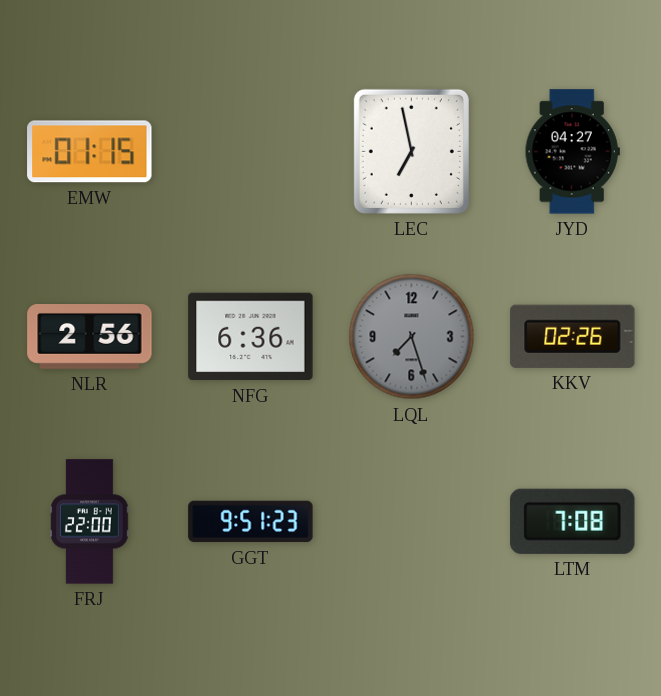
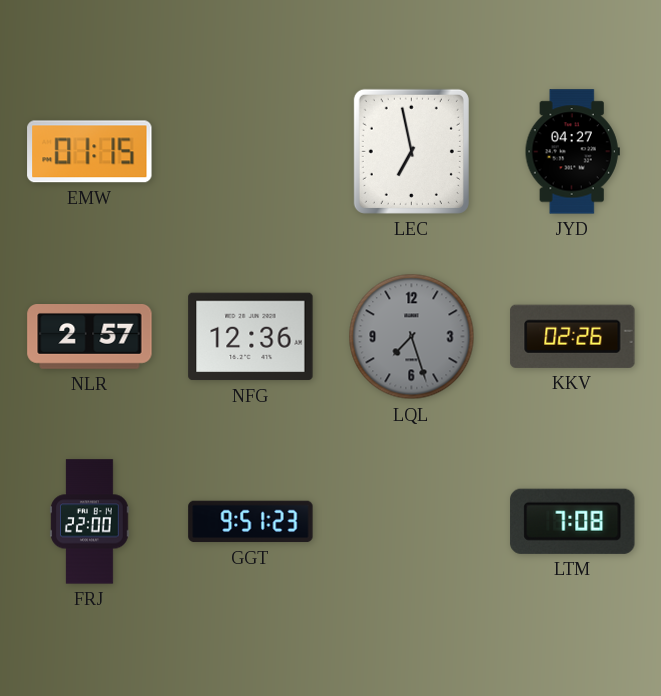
NLR: 2:56 -> 2:57 (90, 337)
NFG: 6:36 -> 12:36 (251, 337)
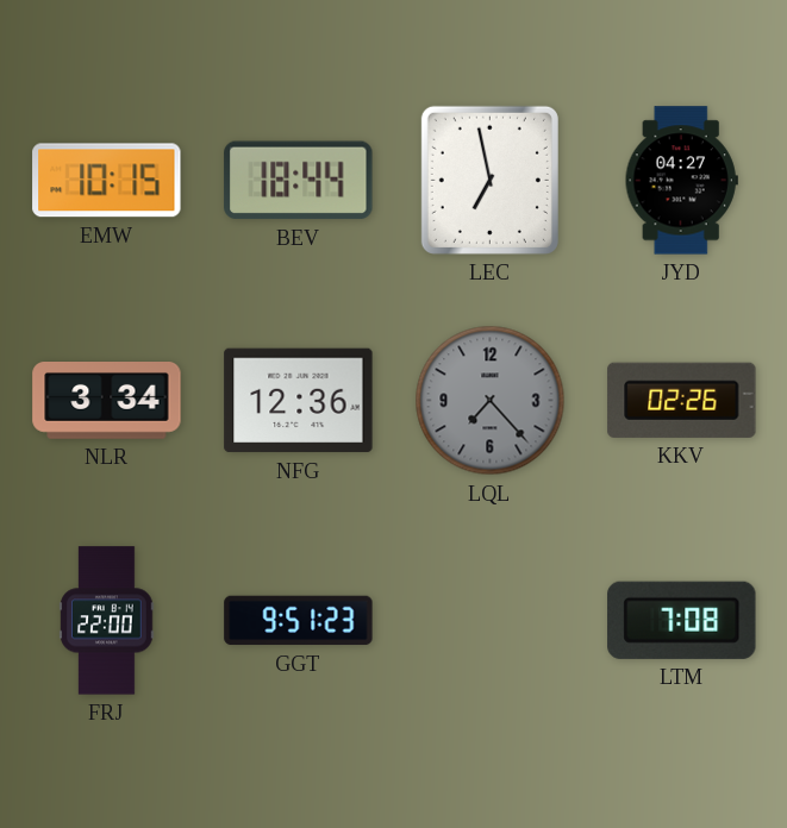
EMW: 01:15 -> 10:15 (107, 181)
BEV: none -> 18:44 (299, 181)
NLR: 2:57 -> 3:34 (107, 401)
LQL: 7:27 -> 7:23 (491, 401)
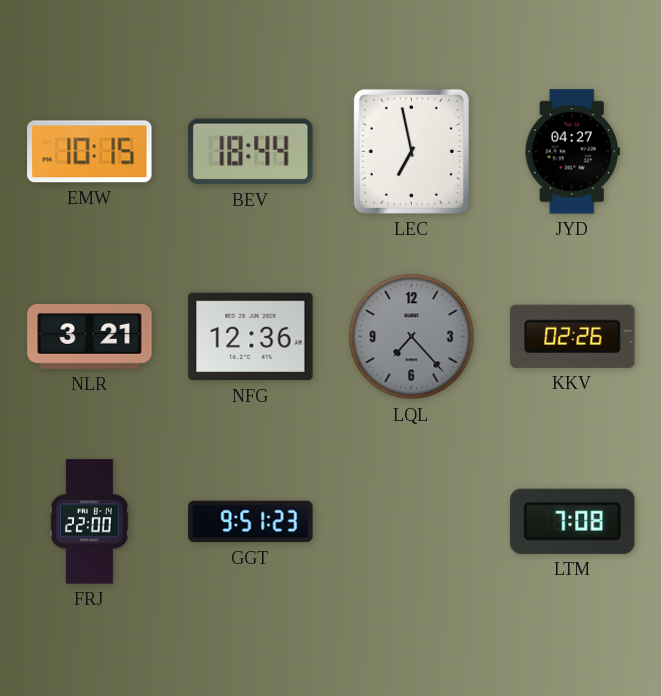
NLR: 3:34 -> 3:21 (90, 337)
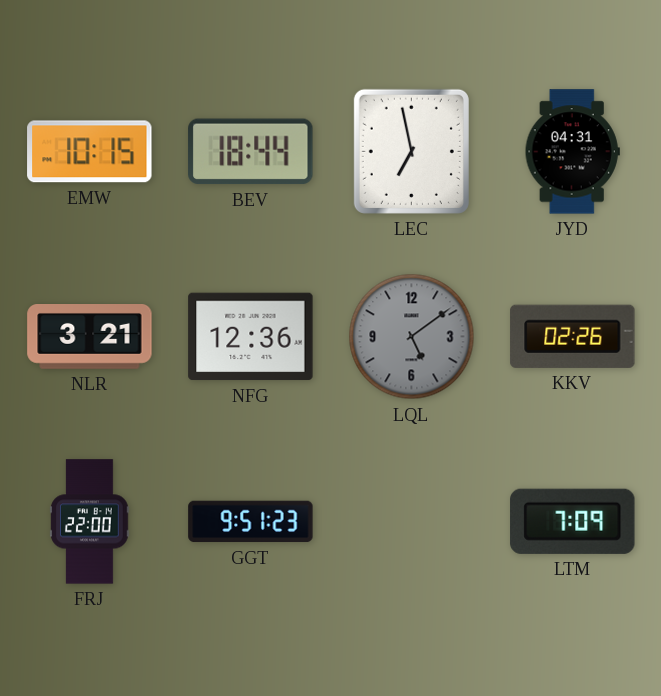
JYD: 04:27 -> 04:31 (572, 152)
LQL: 7:23 -> 5:09 (412, 337)
LTM: 7:08 -> 7:09 (573, 521)
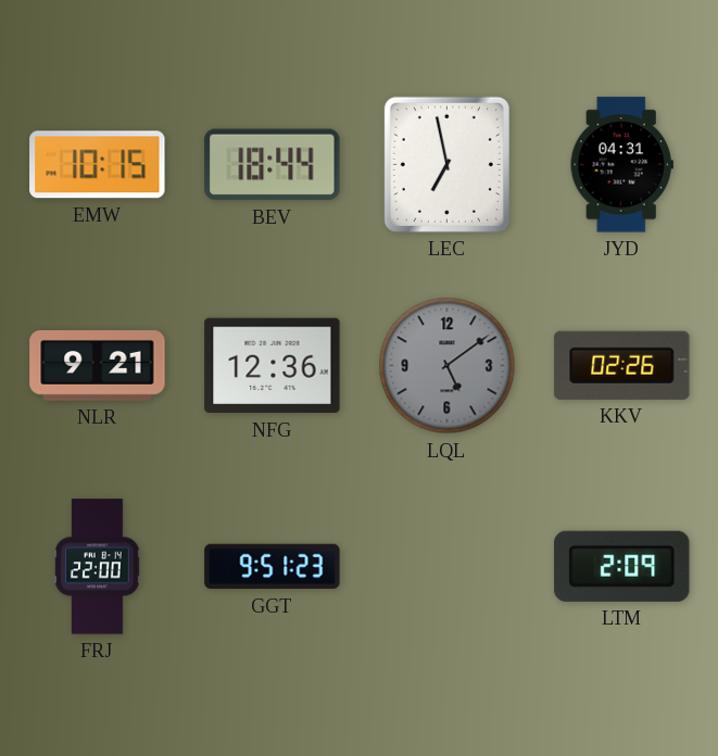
NLR: 3:21 -> 9:21 (98, 366)
LTM: 7:09 -> 2:09 (622, 566)
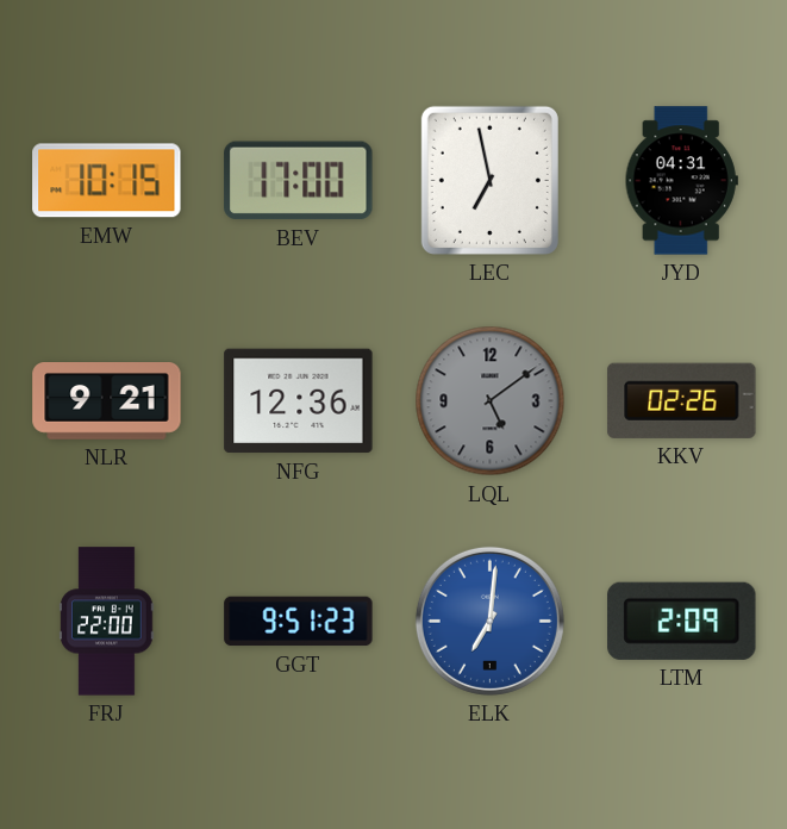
BEV: 18:44 -> 17:00 (299, 181)
ELK: none -> 7:01 (489, 621)
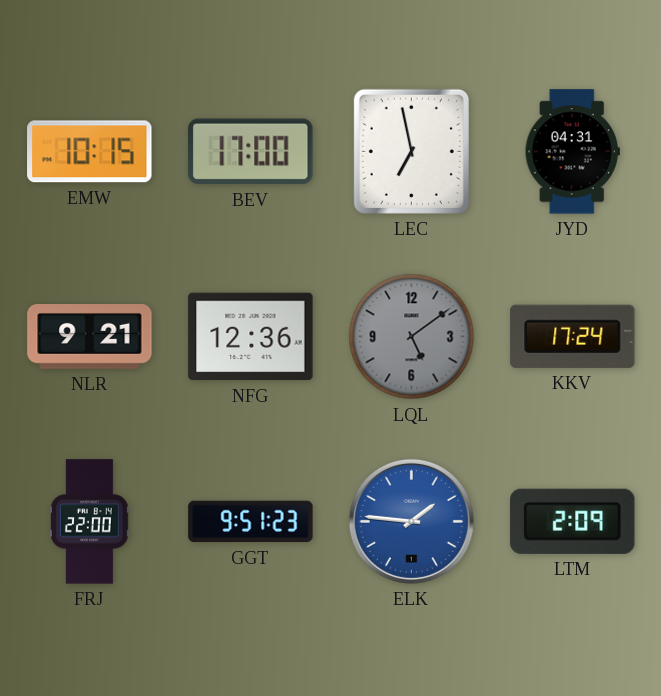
KKV: 02:26 -> 17:24 (573, 336)
ELK: 7:01 -> 1:46 (411, 521)
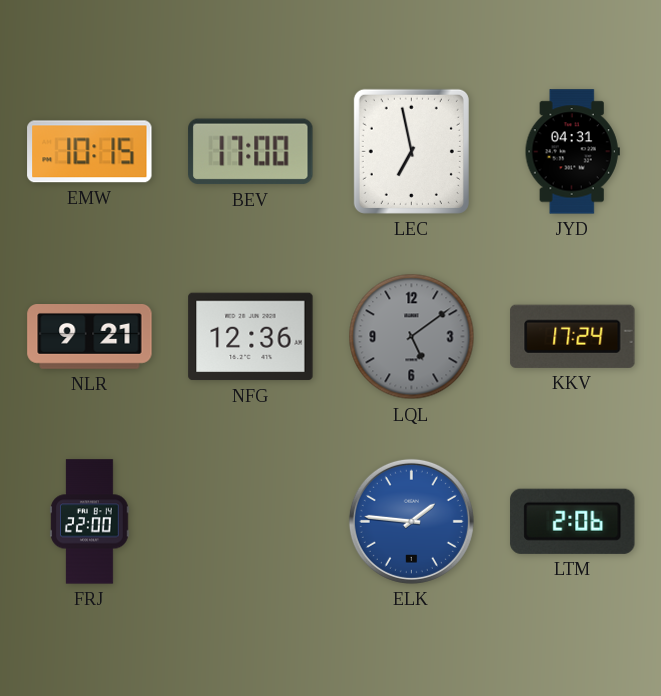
GGT: 9:51 -> none (251, 522)
LTM: 2:09 -> 2:06 (573, 521)
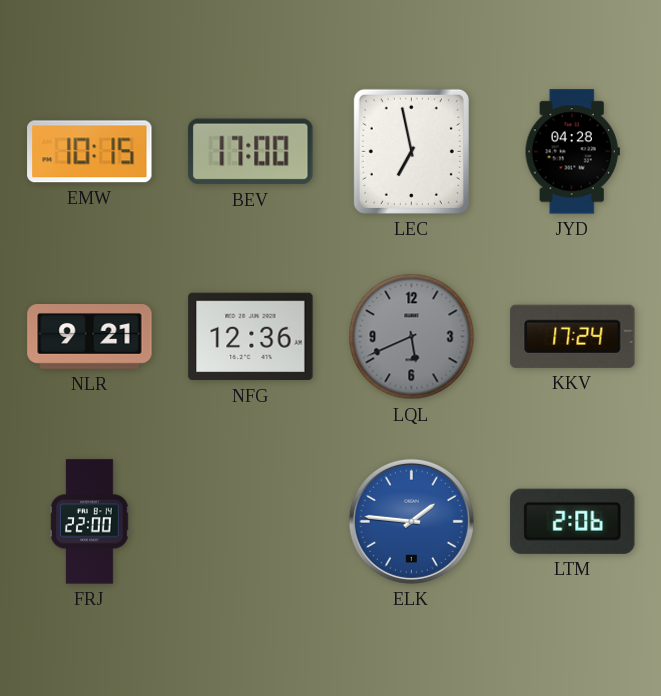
JYD: 04:31 -> 04:28 (572, 152)
LQL: 5:09 -> 5:41 (412, 337)
